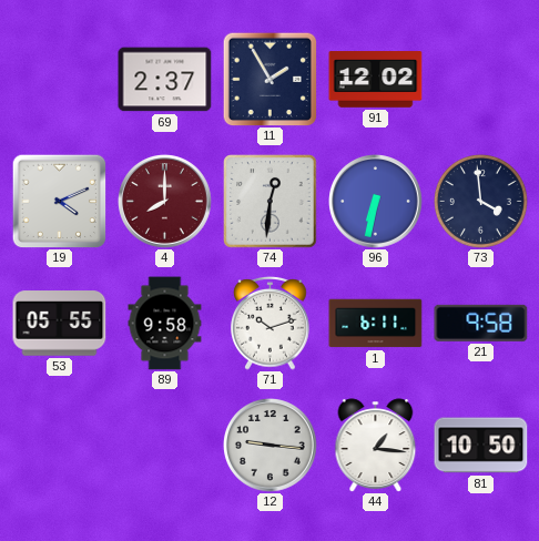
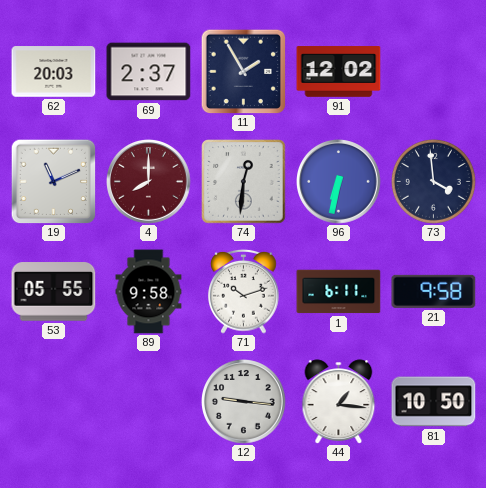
62: none -> 20:03 (54, 72)
19: 4:11 -> 11:11 (53, 181)
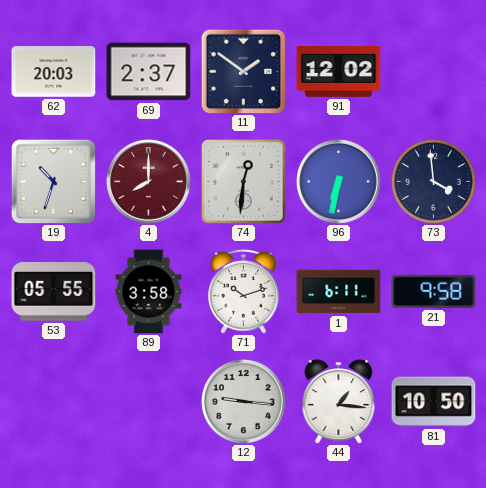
11: 1:55 -> 1:51 (243, 71)
19: 11:11 -> 10:33 (53, 181)
89: 9:58 -> 3:58 (149, 292)
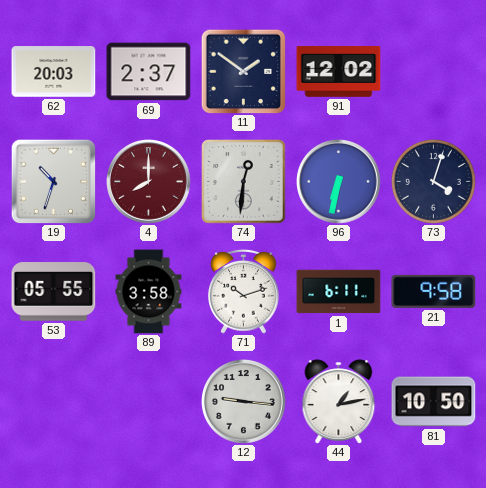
73: 3:59 -> 4:03 (433, 181)
44: 1:16 -> 1:13 (339, 402)
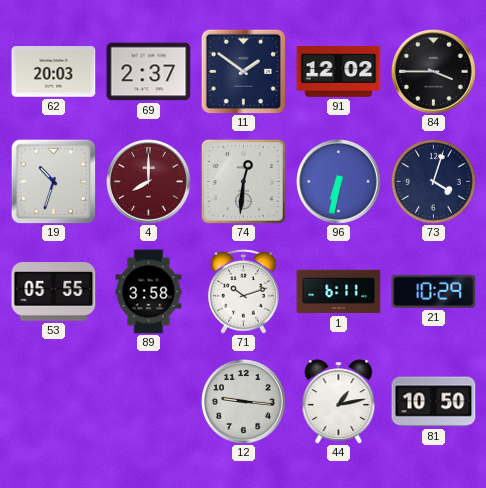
84: none -> 3:45 (434, 72)
21: 9:58 -> 10:29 (434, 291)
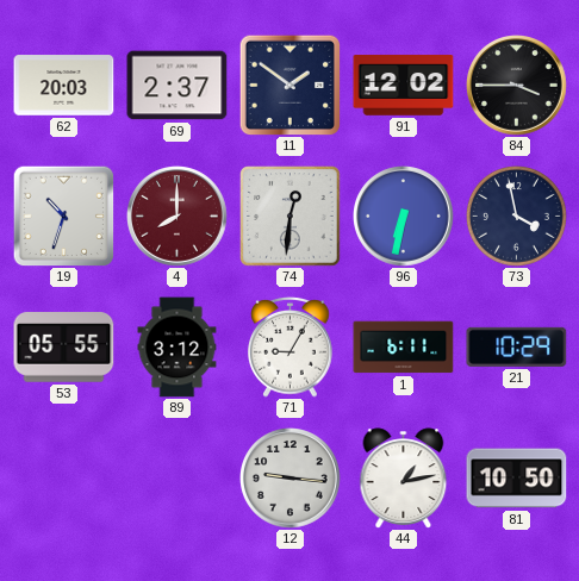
73: 4:03 -> 3:58 (516, 215)
89: 3:58 -> 3:12 (178, 348)
71: 10:12 -> 9:05 (291, 346)
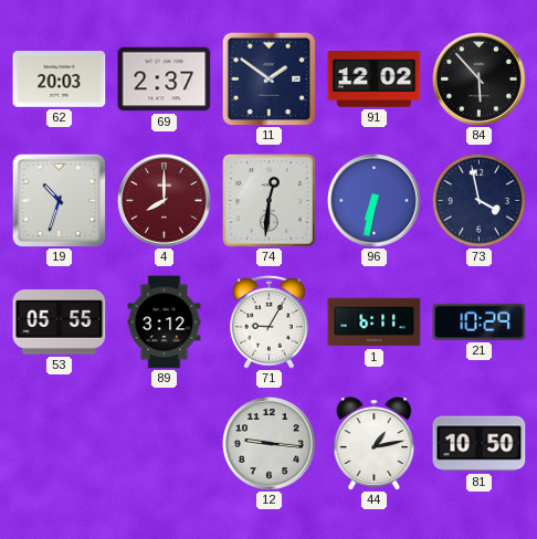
84: 3:45 -> 5:53 (480, 80)
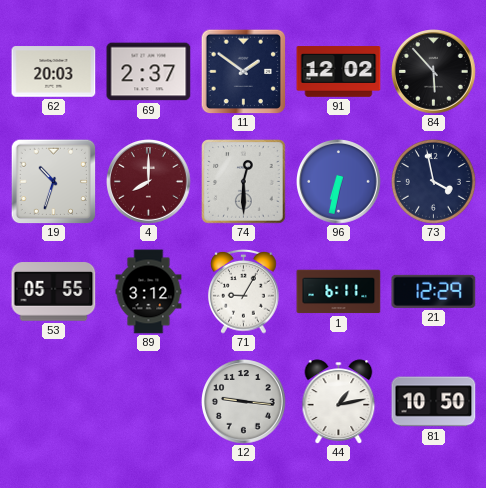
74: 12:31 -> 12:30 (244, 182)
21: 10:29 -> 12:29 (434, 291)
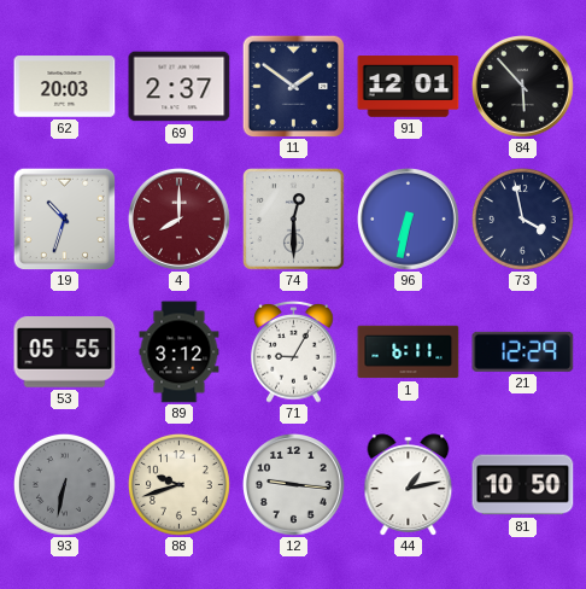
91: 12:02 -> 12:01 (409, 87)
93: none -> 6:32 (64, 484)
88: none -> 9:42 (178, 484)
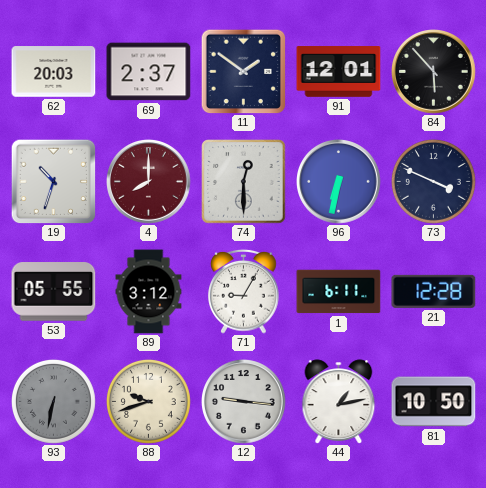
73: 3:58 -> 3:49 (433, 181)
21: 12:29 -> 12:28 (434, 291)
